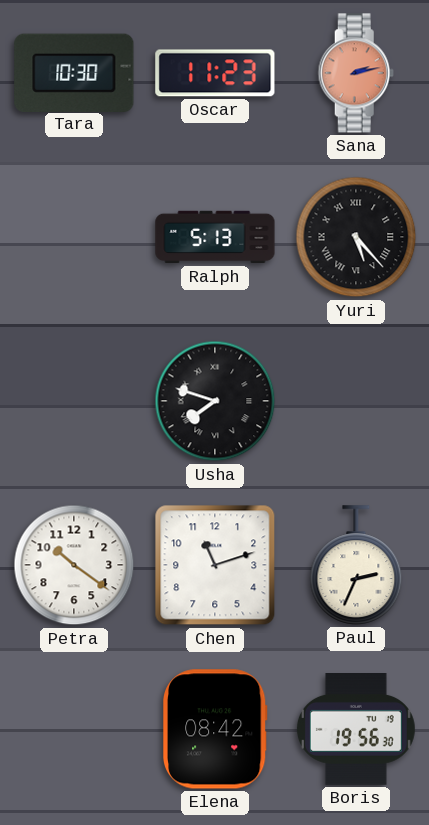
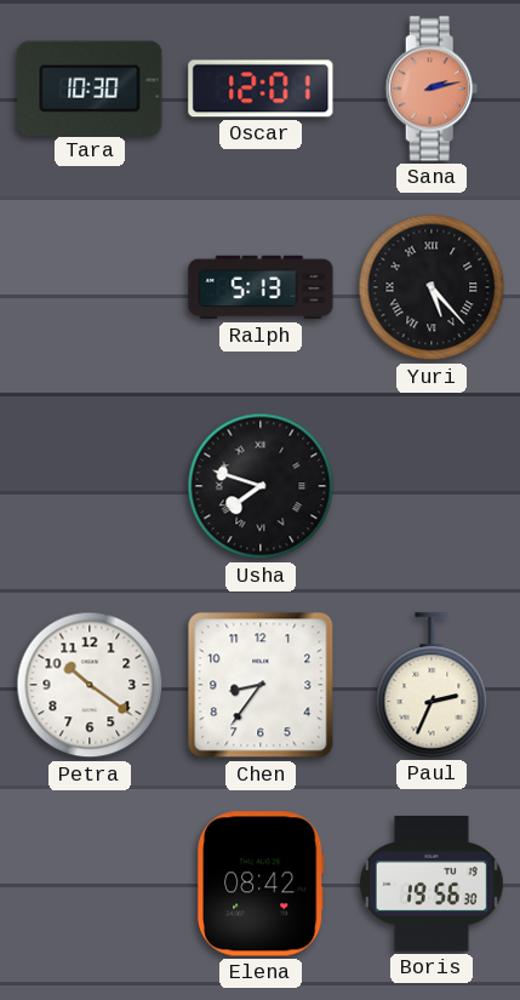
Oscar: 11:23 -> 12:01 (261, 88)
Chen: 11:12 -> 8:36 (261, 685)
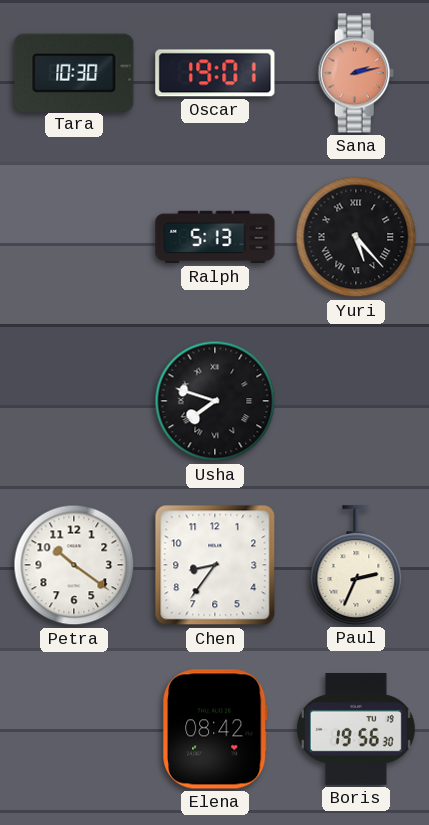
Oscar: 12:01 -> 19:01 (215, 73)
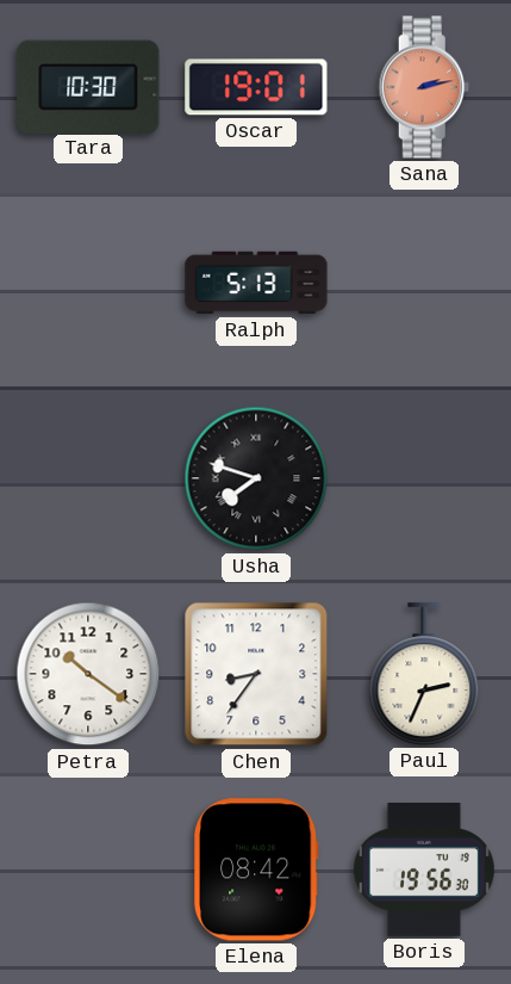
Yuri: 5:23 -> none (356, 237)
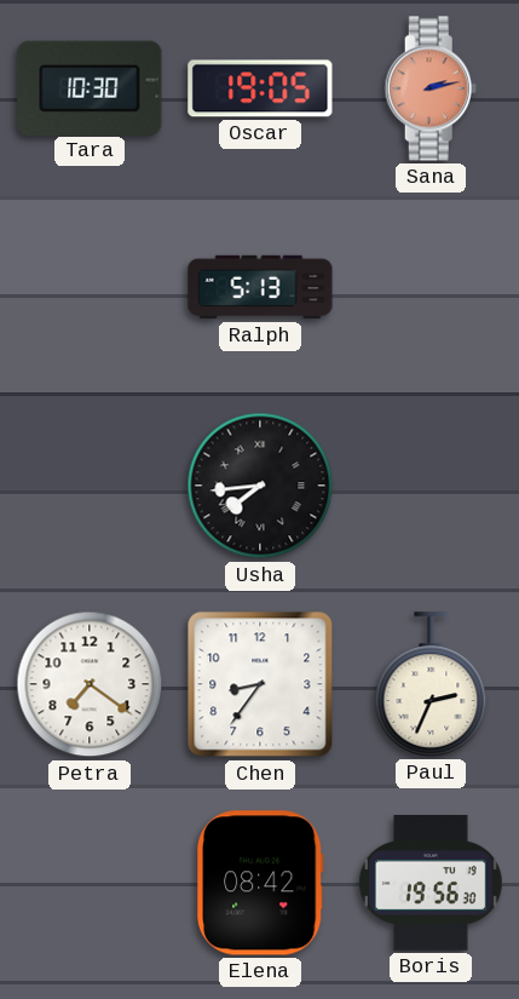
Oscar: 19:01 -> 19:05 (260, 88)
Usha: 7:48 -> 7:44 (260, 486)
Petra: 10:21 -> 7:21 (90, 684)
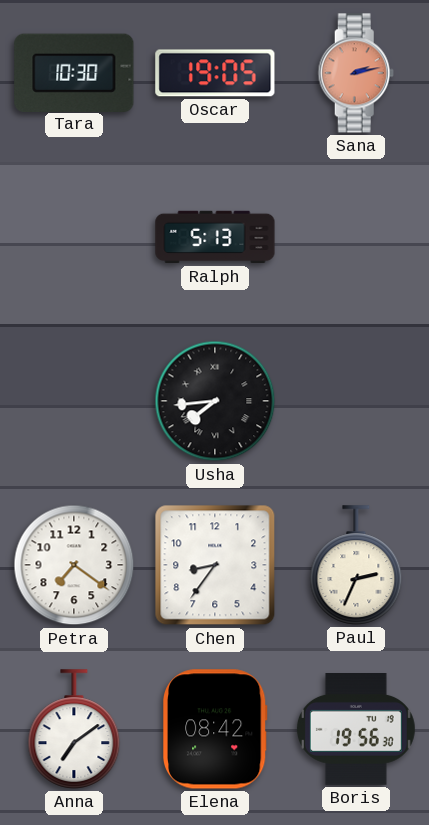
Anna: none -> 7:09 (74, 729)
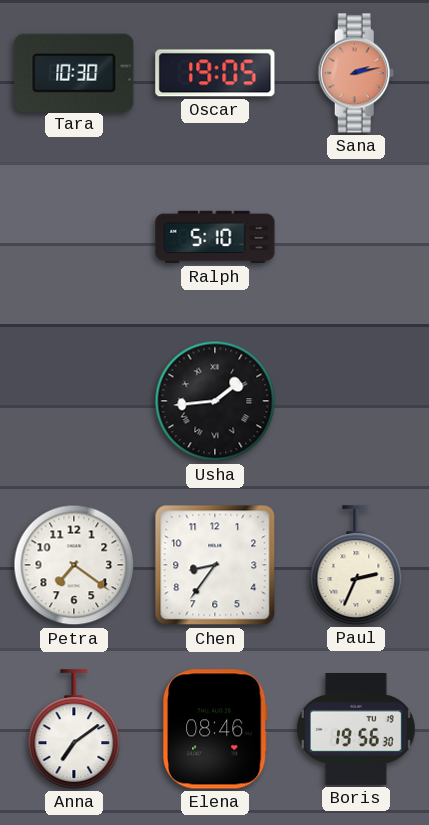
Ralph: 5:13 -> 5:10 (215, 237)
Usha: 7:44 -> 1:44 (215, 401)
Elena: 08:42 -> 08:46 (216, 729)
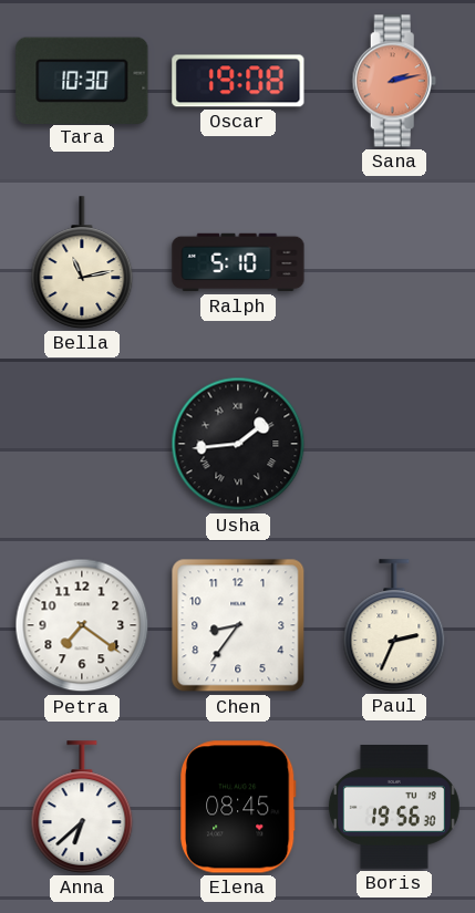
Oscar: 19:05 -> 19:08 (238, 81)
Bella: none -> 11:13 (82, 262)
Anna: 7:09 -> 6:38 (82, 807)
Elena: 08:46 -> 08:45 (239, 807)
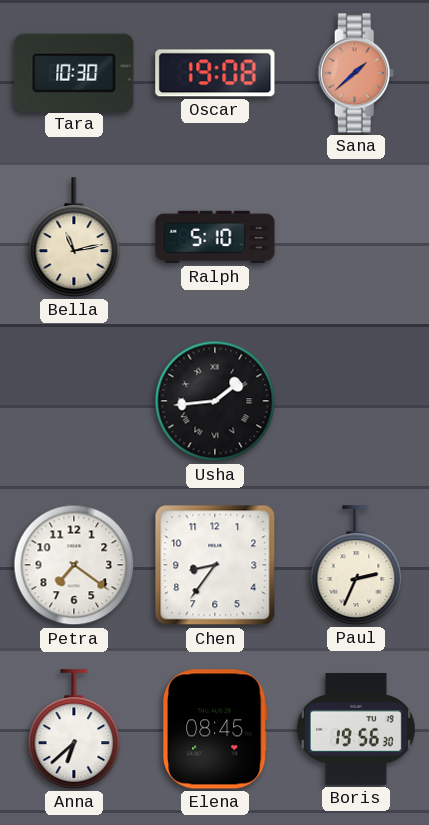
Sana: 2:13 -> 1:38 (356, 73)
